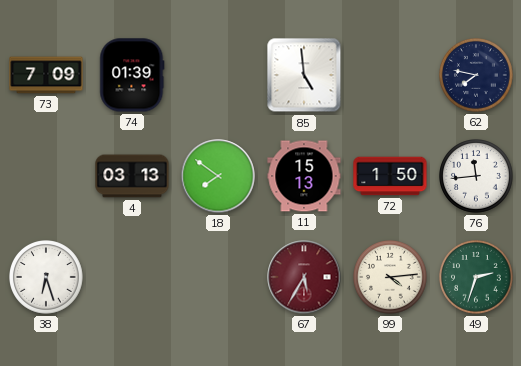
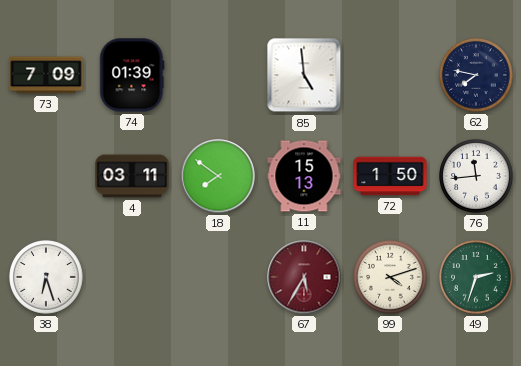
4: 03:13 -> 03:11 (132, 176)
99: 4:14 -> 4:12 (391, 278)
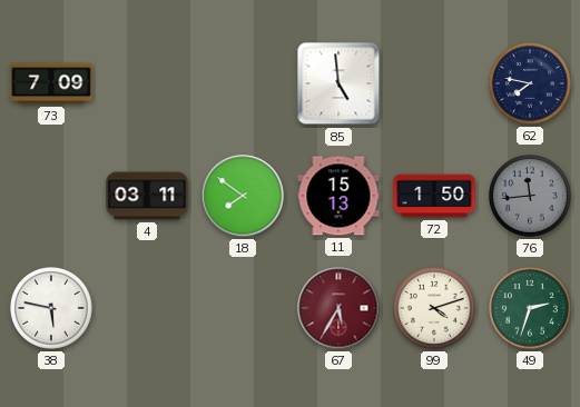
74: 01:39 -> none (132, 75)
76 dial: white -> grey (531, 197)
38: 6:27 -> 5:47 (52, 309)
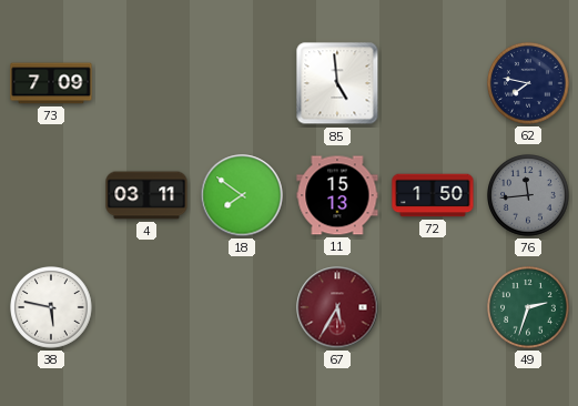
99: 4:12 -> none (435, 309)
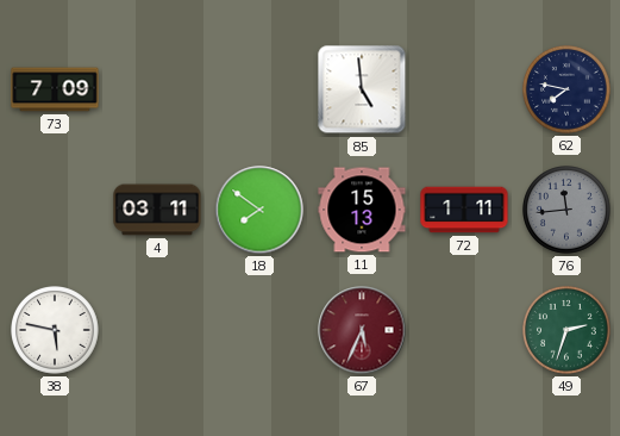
72: 1:50 -> 1:11 (464, 210)
67: 5:35 -> 5:34 (362, 330)
